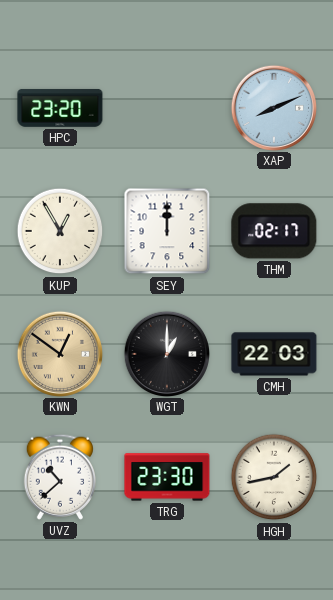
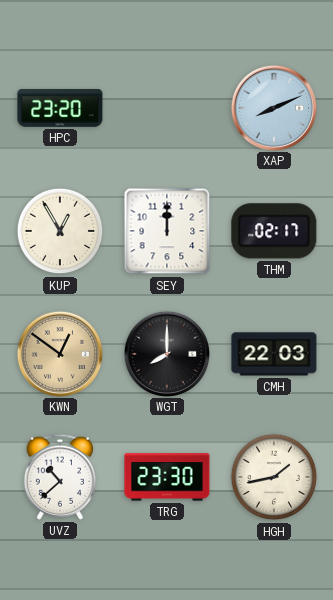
WGT: 1:00 -> 8:00 (166, 353)
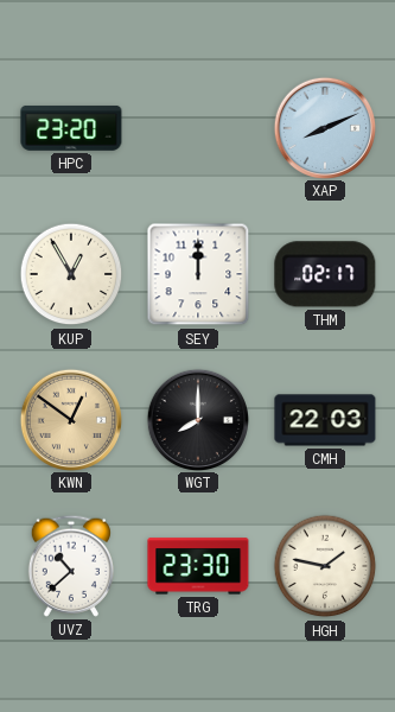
HGH: 1:43 -> 1:47 (325, 566)
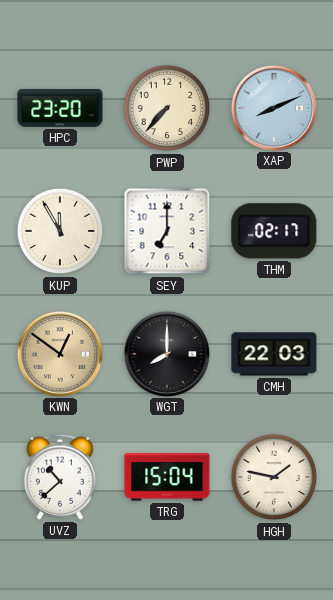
PWP: none -> 7:37 (167, 108)
KUP: 12:55 -> 11:55 (60, 231)
SEY: 12:00 -> 7:00 (167, 231)
TRG: 23:30 -> 15:04 (167, 477)
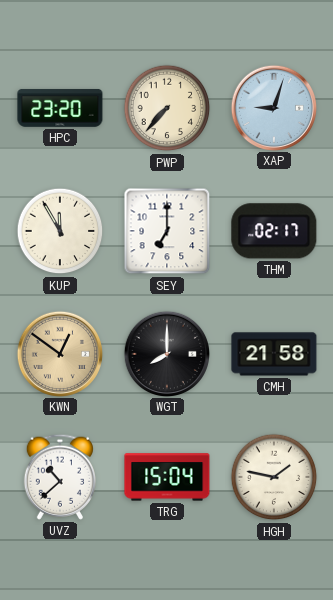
XAP: 8:11 -> 9:03 (273, 107)
CMH: 22:03 -> 21:58 (274, 354)
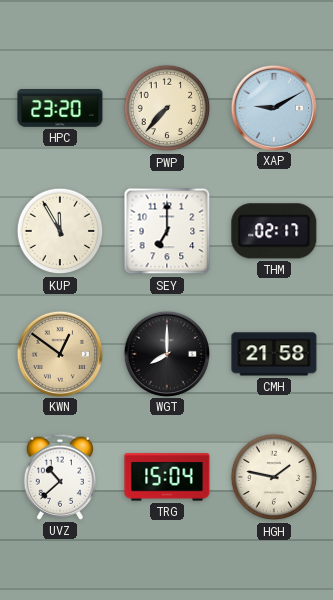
XAP: 9:03 -> 9:10 (273, 107)
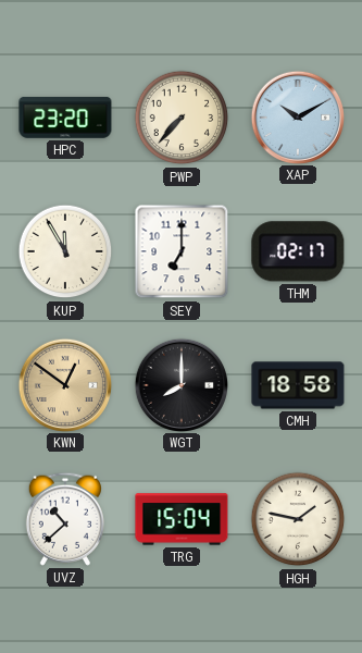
XAP: 9:10 -> 10:10 (297, 116)
CMH: 21:58 -> 18:58 (298, 385)
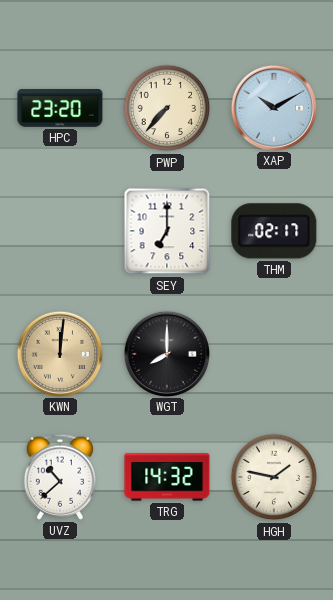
KUP: 11:55 -> none (65, 251)
KWN: 12:51 -> 12:01 (59, 353)
CMH: 18:58 -> none (298, 385)
TRG: 15:04 -> 14:32 (167, 477)
